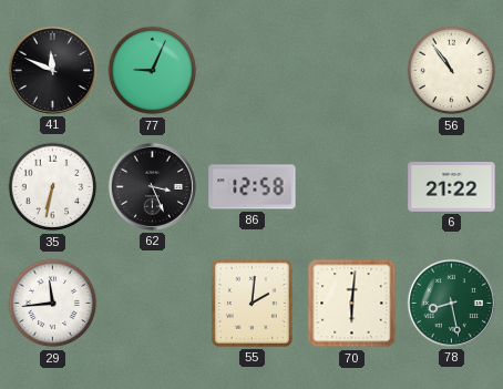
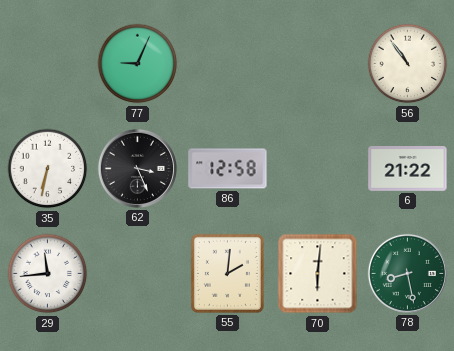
41: 11:49 -> none (52, 70)
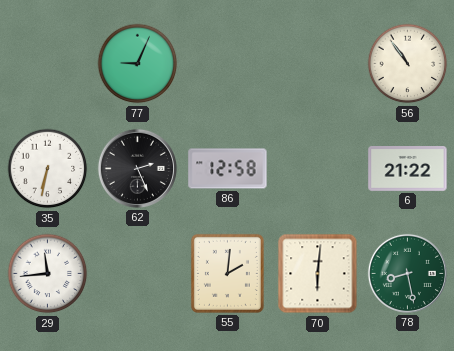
62: 3:26 -> 2:26 (137, 168)
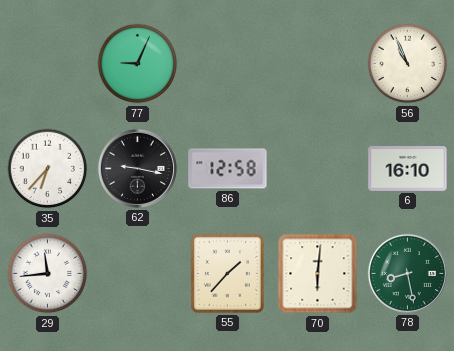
56: 10:54 -> 10:56 (408, 64)
35: 6:32 -> 6:37 (48, 169)
62: 2:26 -> 9:17 (137, 168)
6: 21:22 -> 16:10 (408, 169)
55: 2:01 -> 1:37 (227, 273)
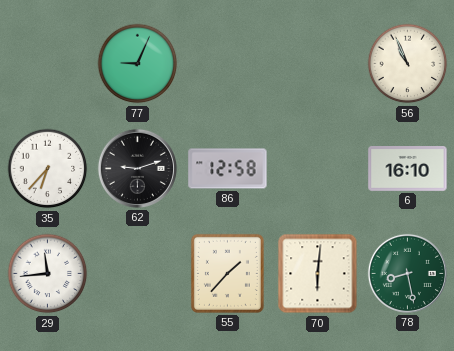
62: 9:17 -> 9:12 (137, 168)
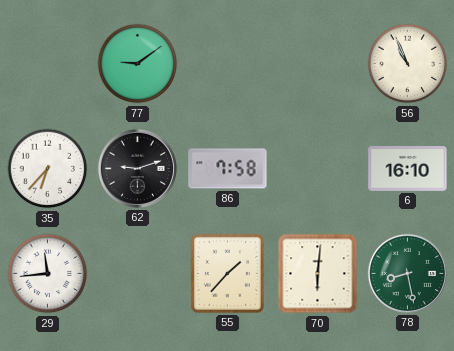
77: 9:04 -> 9:09 (138, 64)
86: 12:58 -> 7:58 (228, 169)
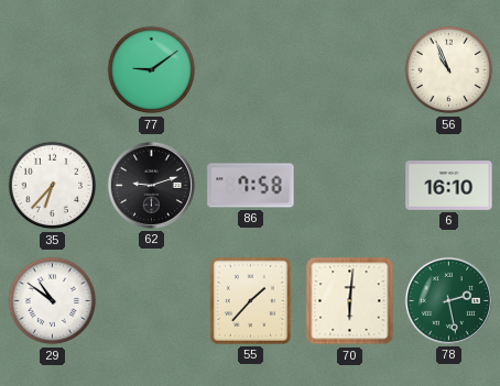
29: 11:44 -> 10:51 (53, 301)
78: 8:28 -> 2:28 (448, 300)
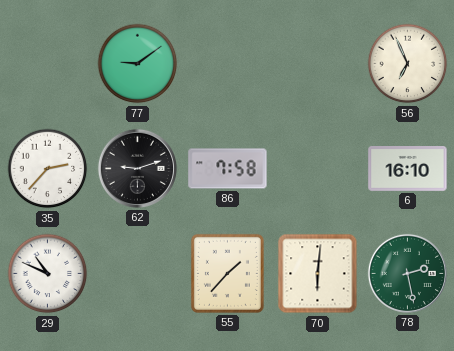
56: 10:56 -> 6:56 (408, 64)
35: 6:37 -> 2:37 (48, 169)
29: 10:51 -> 10:49 (48, 274)
